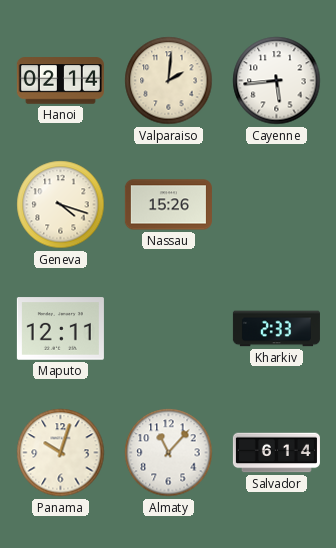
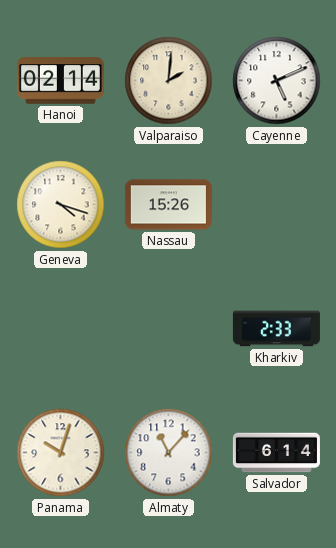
Cayenne: 5:44 -> 5:11 (277, 81)
Maputo: 12:11 -> none (60, 329)
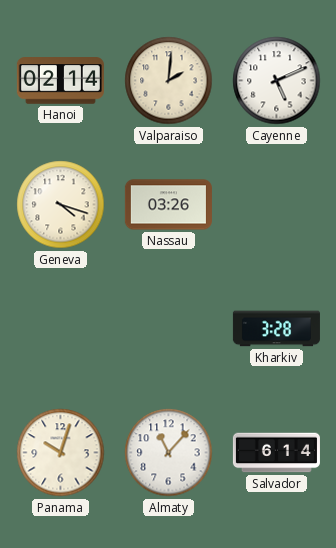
Nassau: 15:26 -> 03:26 (168, 205)
Kharkiv: 2:33 -> 3:28 (276, 329)
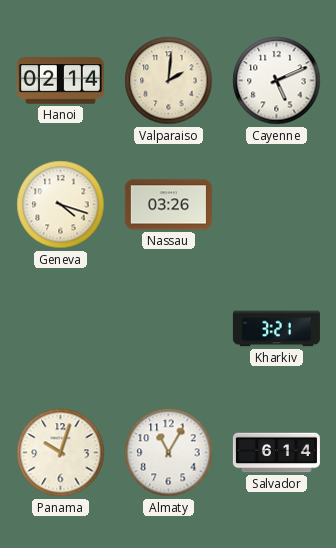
Kharkiv: 3:28 -> 3:21 (276, 329)
Almaty: 11:07 -> 11:05 (169, 453)
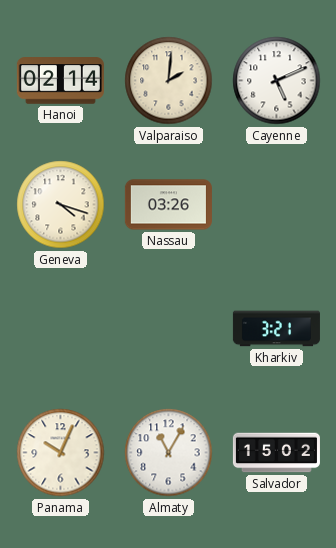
Panama: 10:03 -> 10:04 (61, 453)
Salvador: 6:14 -> 15:02 (276, 453)
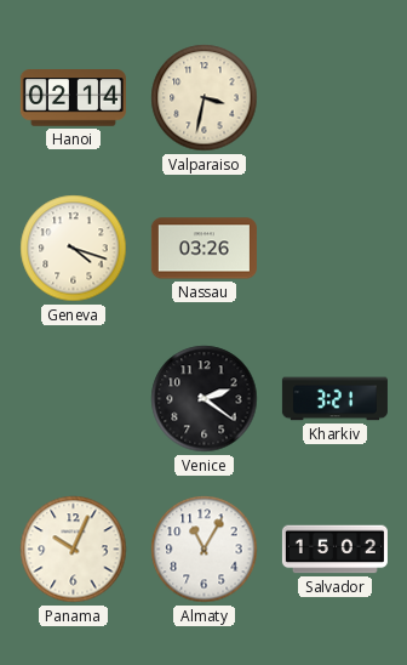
Valparaiso: 2:01 -> 3:32 (205, 98)
Cayenne: 5:11 -> none (277, 81)
Venice: none -> 2:21 (205, 399)
